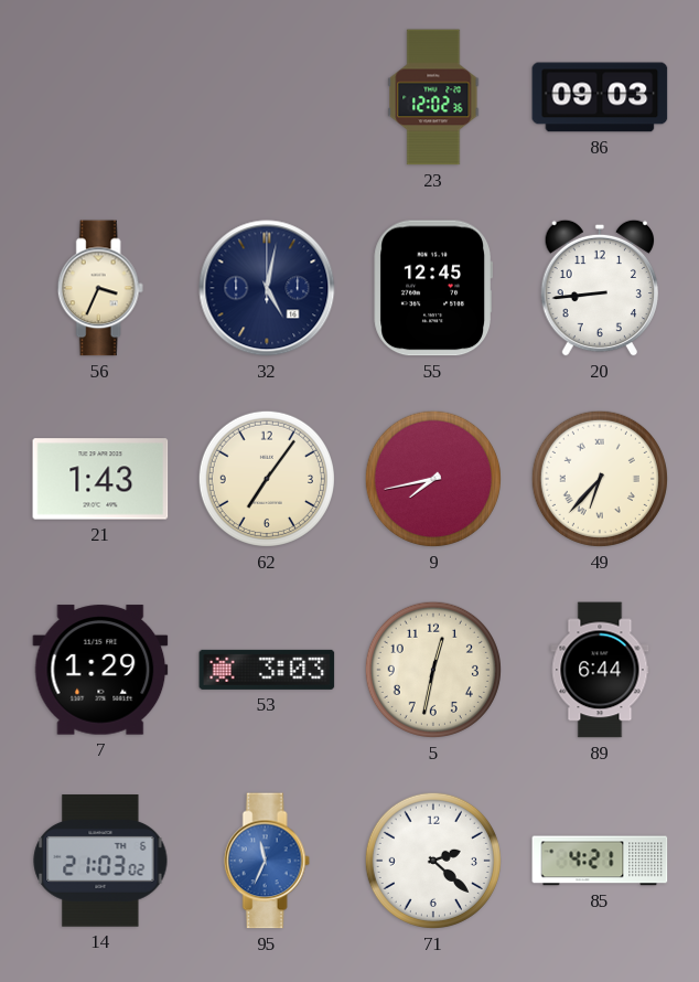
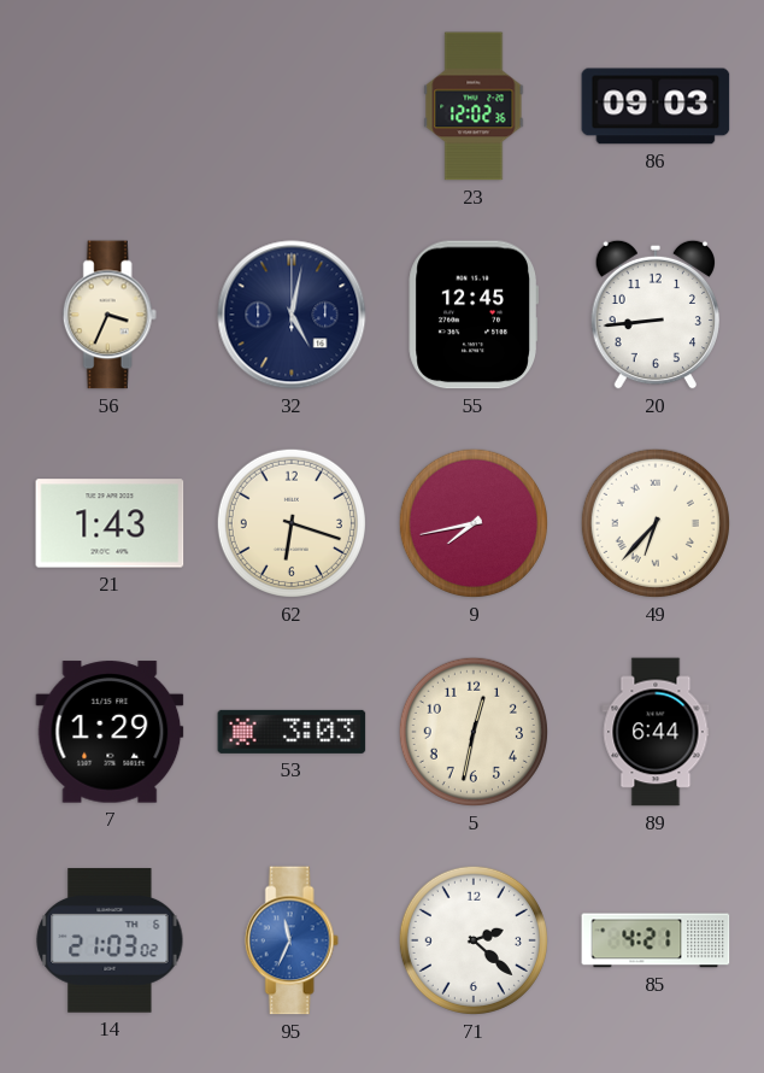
62: 7:06 -> 6:18 (292, 523)
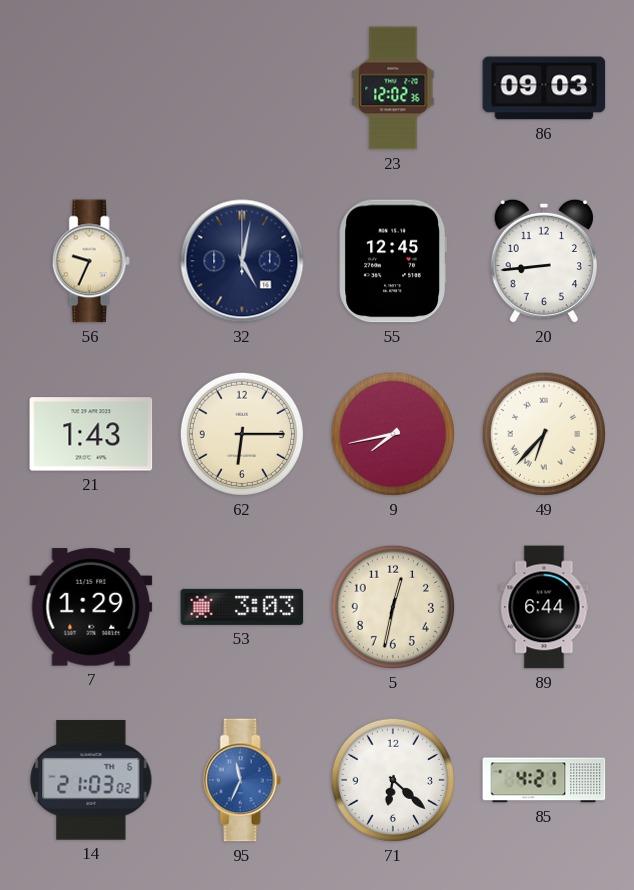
56: 3:34 -> 9:34 (91, 261)
62: 6:18 -> 6:15 (242, 434)
71: 2:22 -> 6:22 (393, 780)
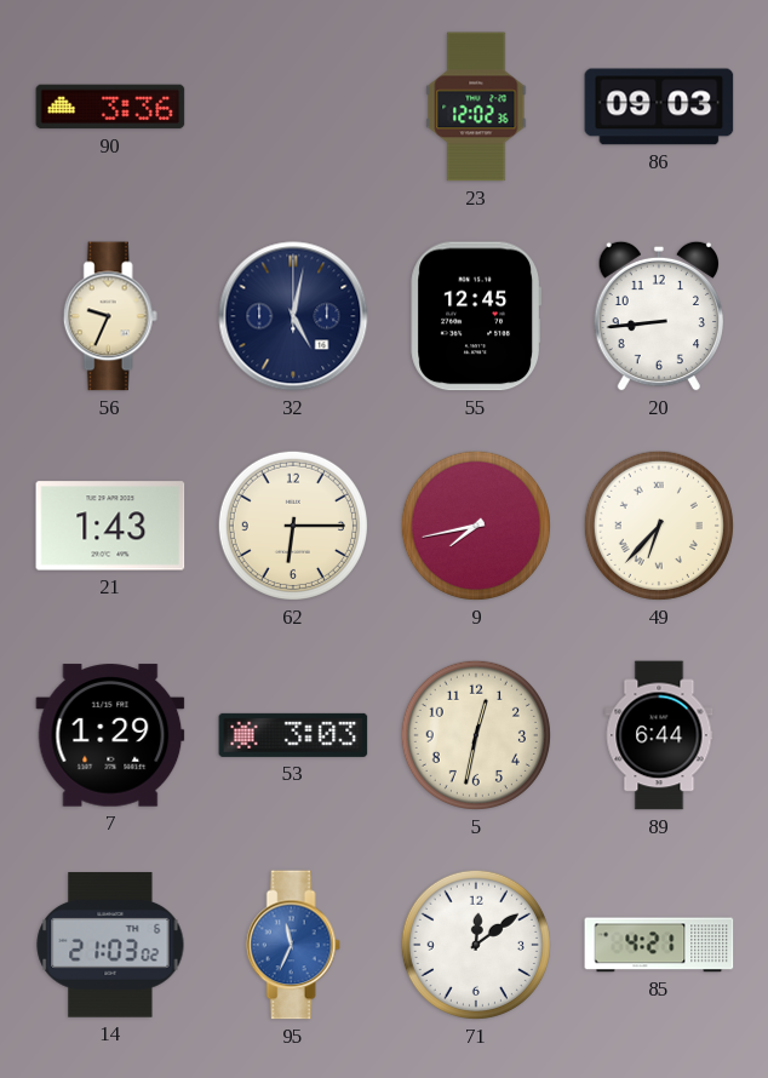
90: none -> 3:36 (110, 107)
71: 6:22 -> 12:09 (476, 945)
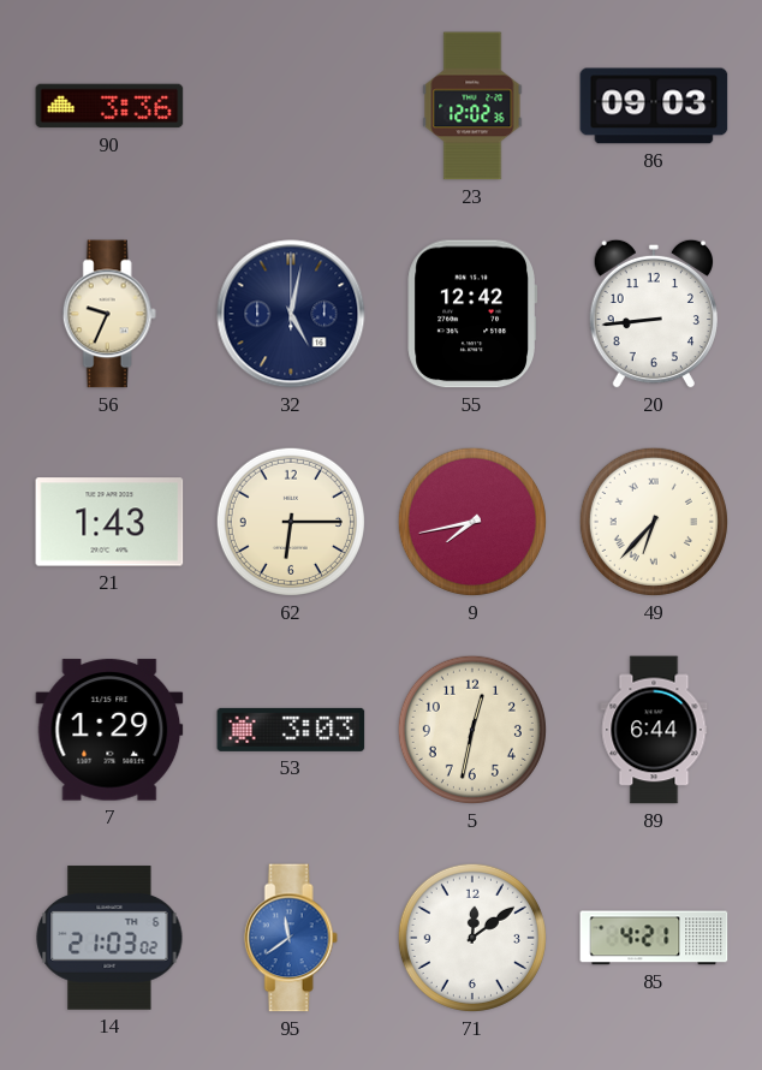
55: 12:45 -> 12:42 (471, 314)
95: 11:34 -> 11:39 (291, 938)
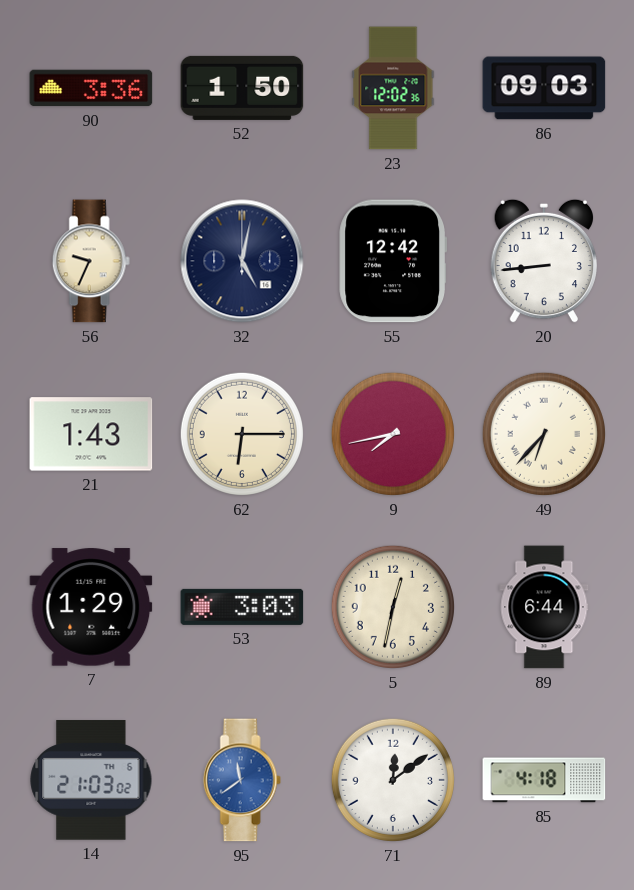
52: none -> 1:50 (242, 88)
85: 4:21 -> 4:18 (544, 780)
